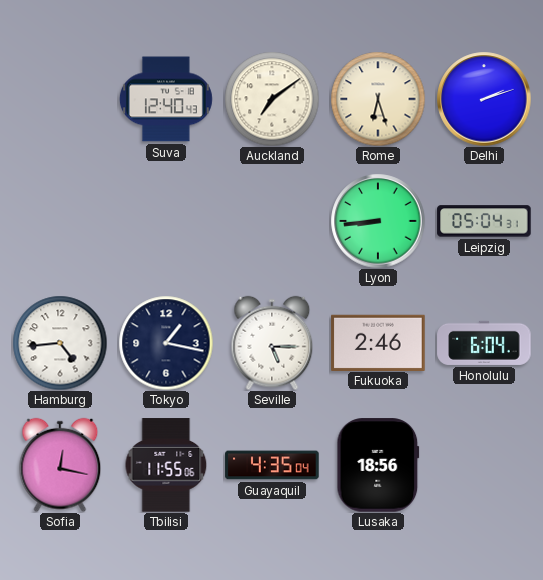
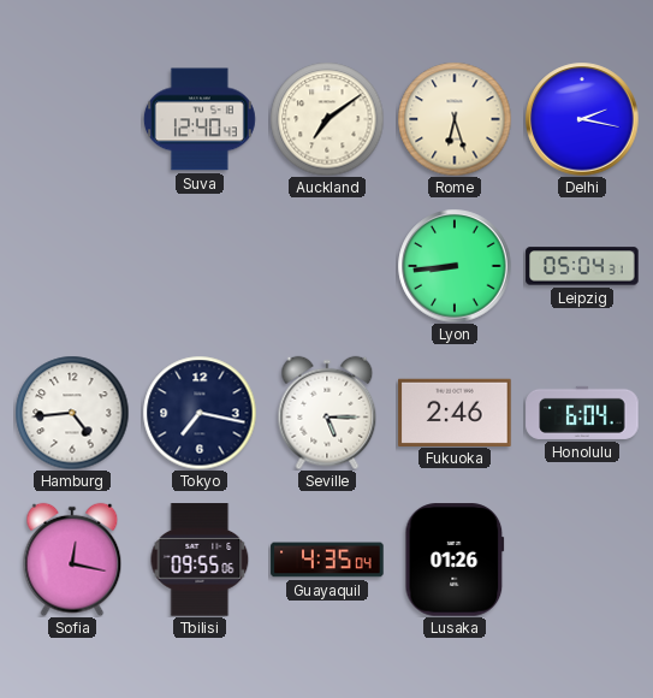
Delhi: 2:12 -> 2:17 (582, 119)
Tokyo: 1:17 -> 7:17 (200, 413)
Tbilisi: 11:55 -> 09:55 (200, 560)
Lusaka: 18:56 -> 01:26 (455, 560)
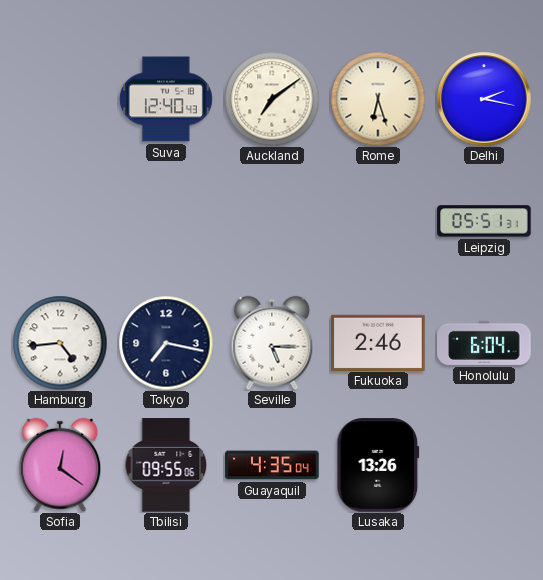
Lyon: 8:44 -> none (455, 266)
Leipzig: 05:04 -> 05:51 (484, 221)
Sofia: 12:17 -> 12:21 (60, 465)
Lusaka: 01:26 -> 13:26 (378, 465)
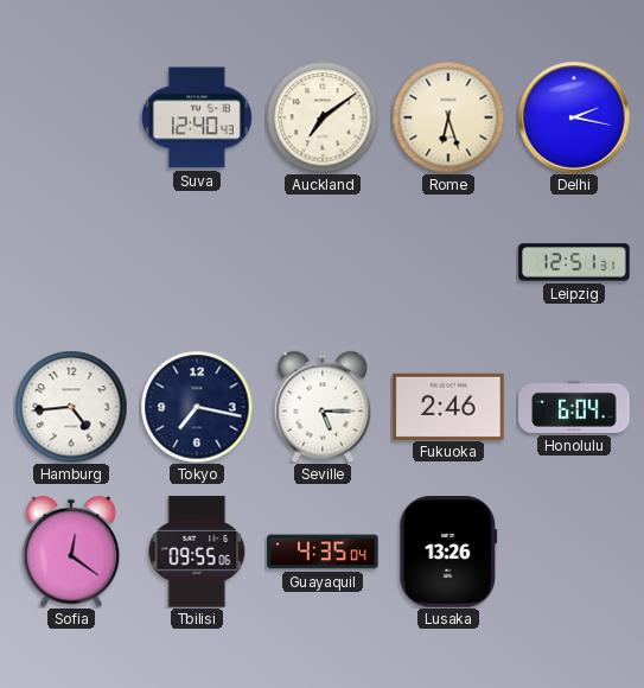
Leipzig: 05:51 -> 12:51 (574, 262)
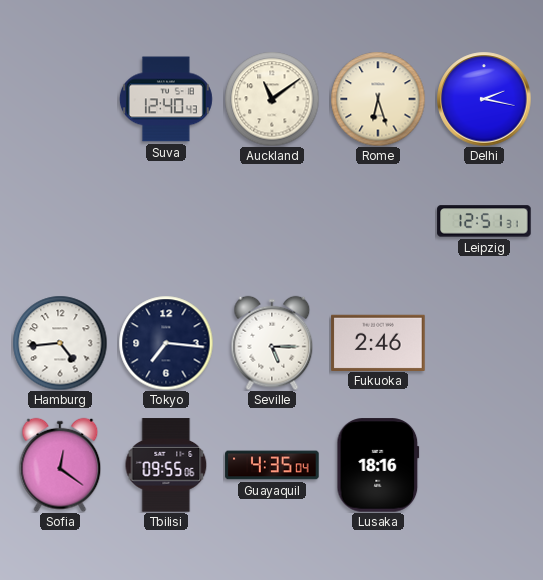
Auckland: 7:09 -> 11:09 (272, 99)
Tokyo: 7:17 -> 7:16 (166, 343)
Honolulu: 6:04 -> none (574, 407)
Lusaka: 13:26 -> 18:16 (378, 465)
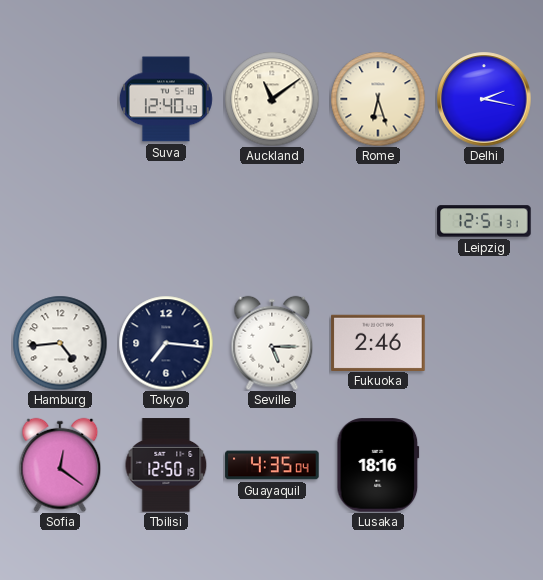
Tbilisi: 09:55 -> 12:50 (166, 465)
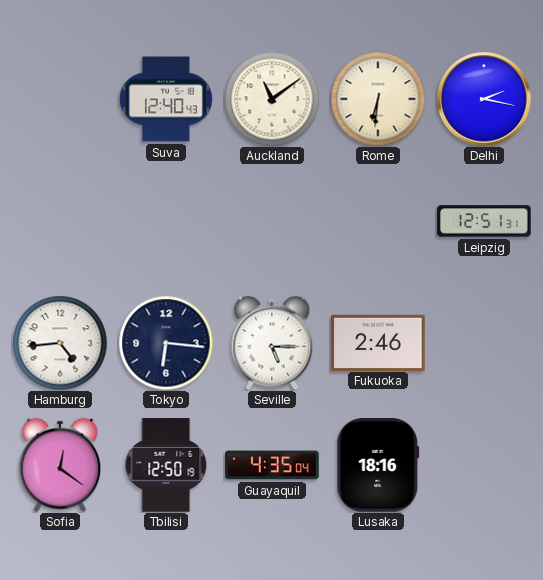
Rome: 6:27 -> 6:31 (378, 99)
Tokyo: 7:16 -> 6:16 (166, 343)
